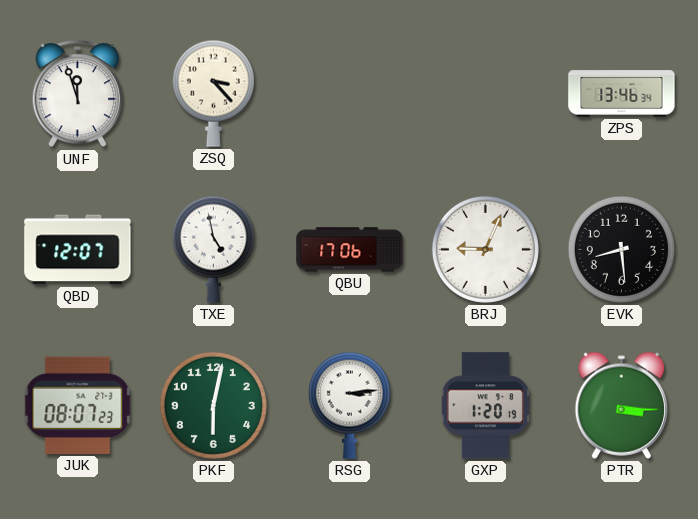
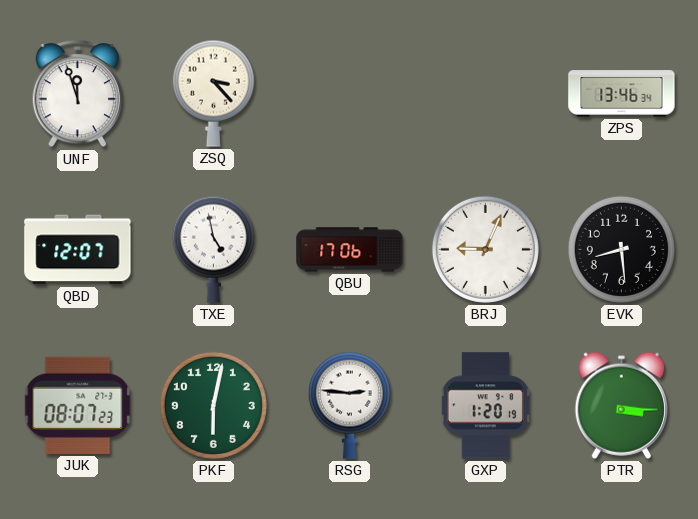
RSG: 3:14 -> 2:46 (349, 405)
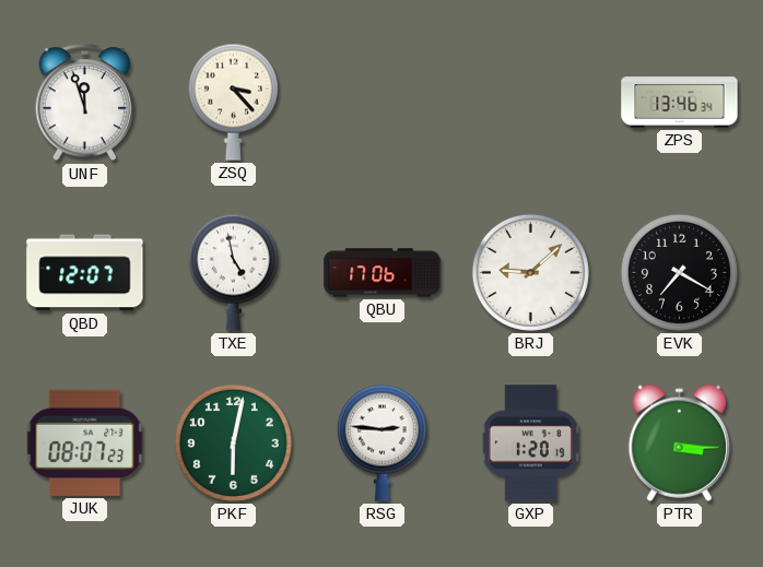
BRJ: 9:04 -> 9:08 (530, 272)
EVK: 8:29 -> 7:20 (679, 272)
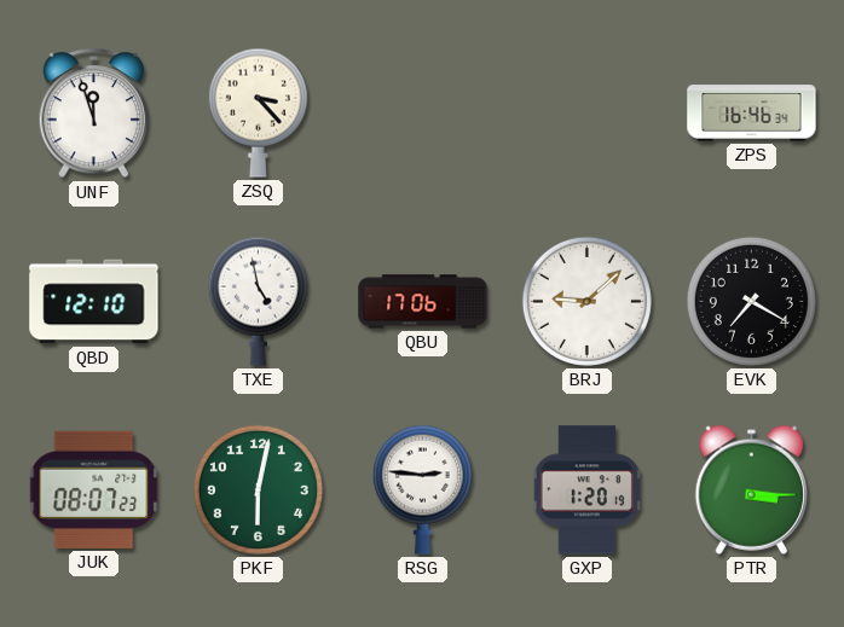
ZPS: 13:46 -> 16:46 (752, 114)
QBD: 12:07 -> 12:10 (94, 302)
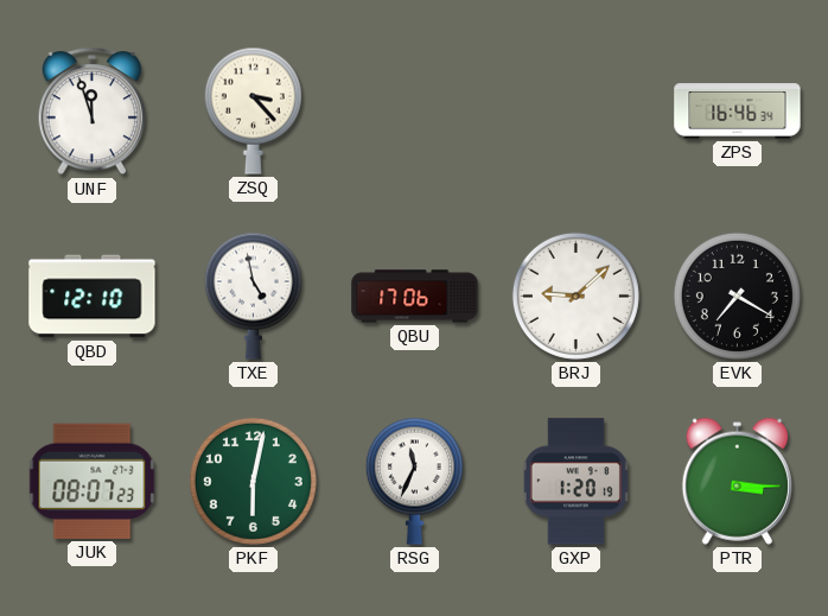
RSG: 2:46 -> 11:34 (414, 481)
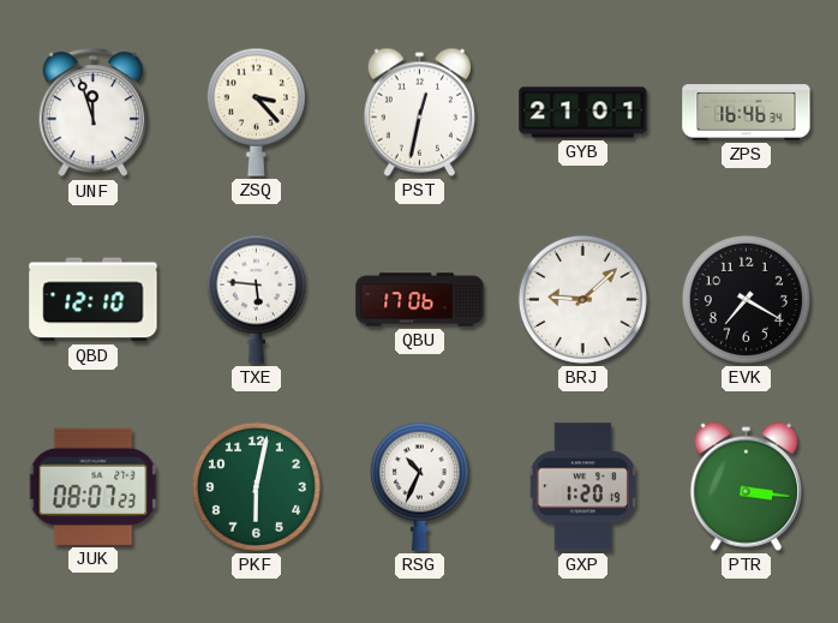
PST: none -> 12:32 (419, 112)
GYB: none -> 21:01 (583, 113)
TXE: 4:58 -> 5:46 (256, 299)
RSG: 11:34 -> 10:34 (419, 486)
PTR: 3:15 -> 3:16 (746, 486)
